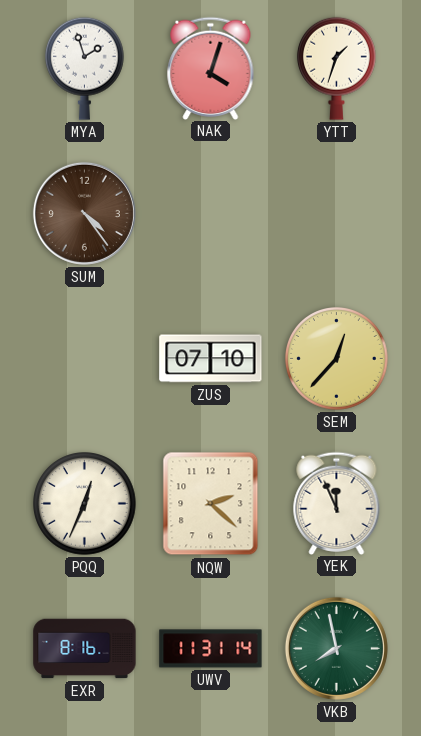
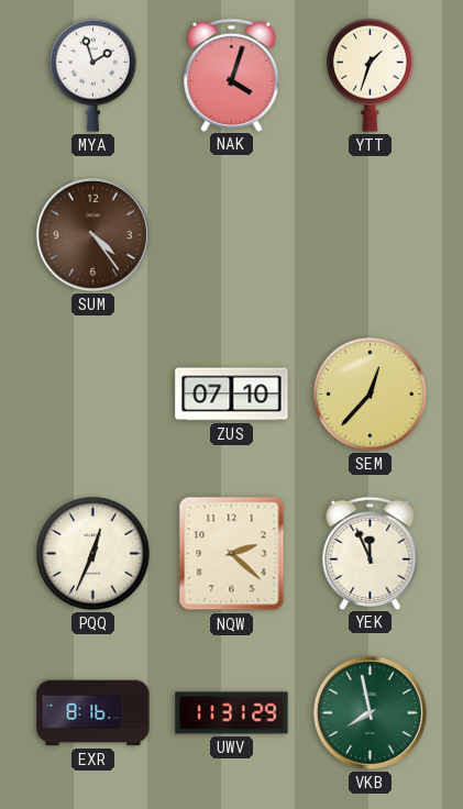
UWV: 11:31:14 -> 11:31:29 (232, 713)
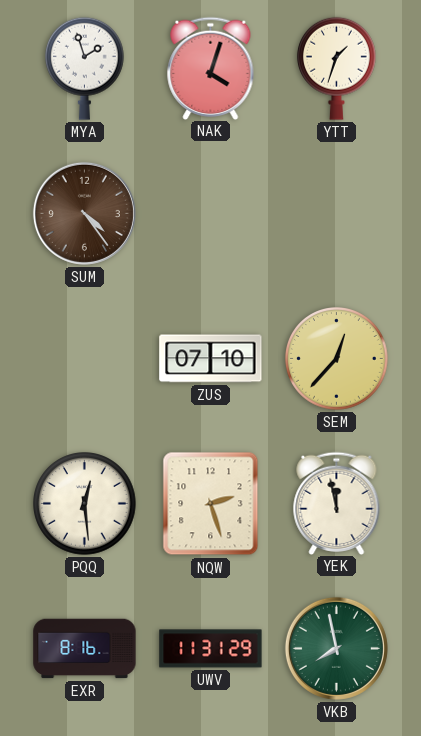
PQQ: 12:34 -> 12:29 (85, 504)
NQW: 2:22 -> 2:27 (211, 504)
YEK: 11:56 -> 11:58 (337, 503)
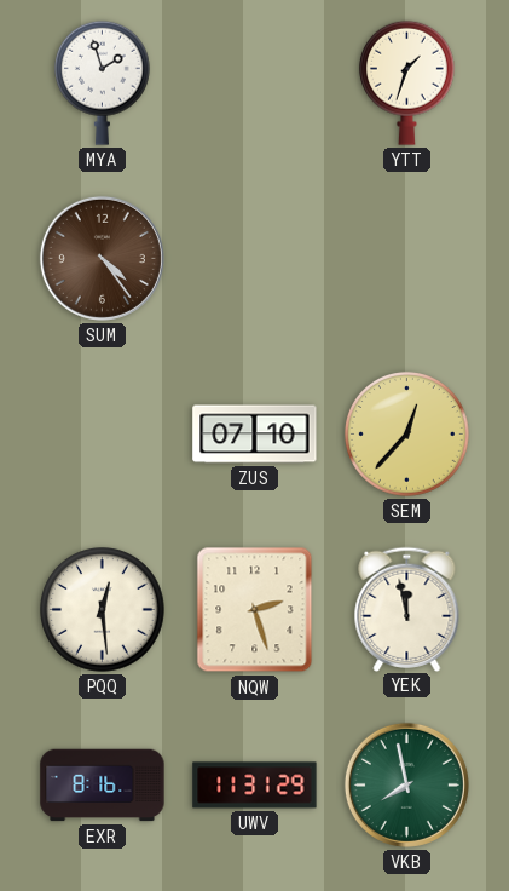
NAK: 4:03 -> none (211, 68)
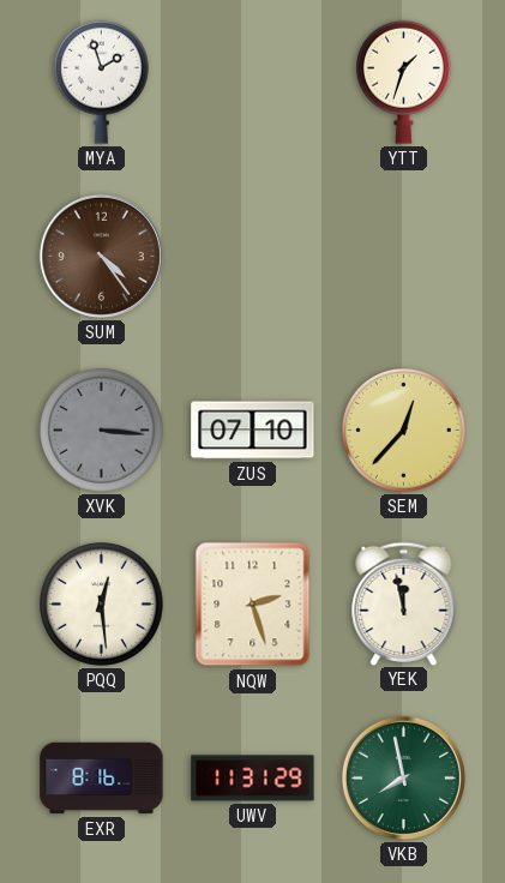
XVK: none -> 3:16 (102, 431)
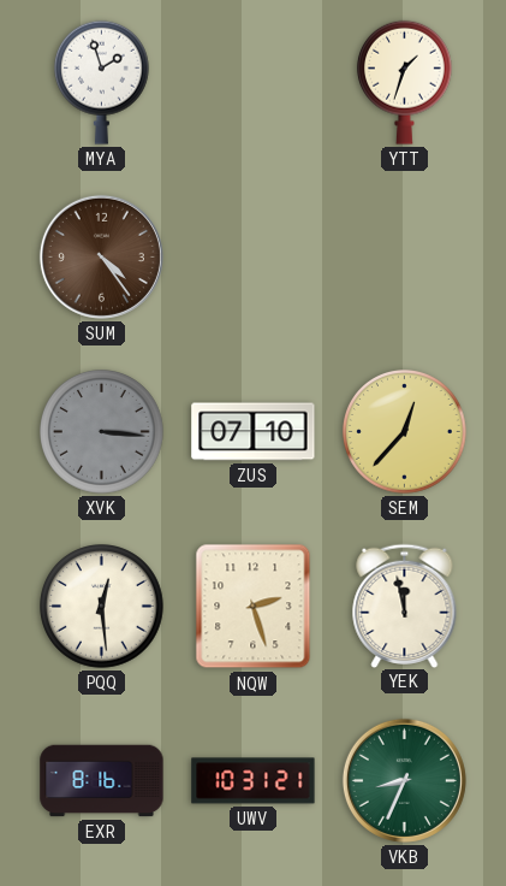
UWV: 11:31 -> 10:31 (254, 781)
VKB: 7:58 -> 8:34 (404, 780)
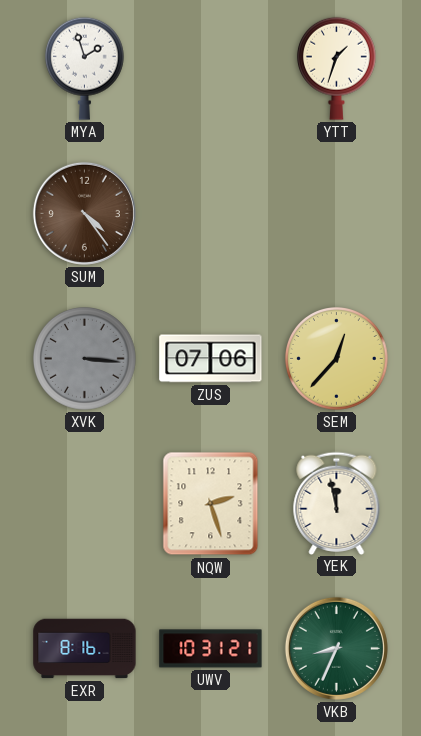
ZUS: 07:10 -> 07:06 (211, 359)
PQQ: 12:29 -> none (102, 607)
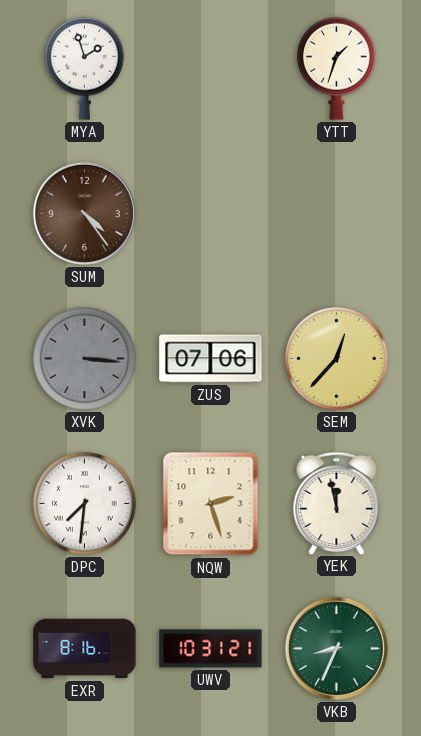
DPC: none -> 7:31 (85, 504)
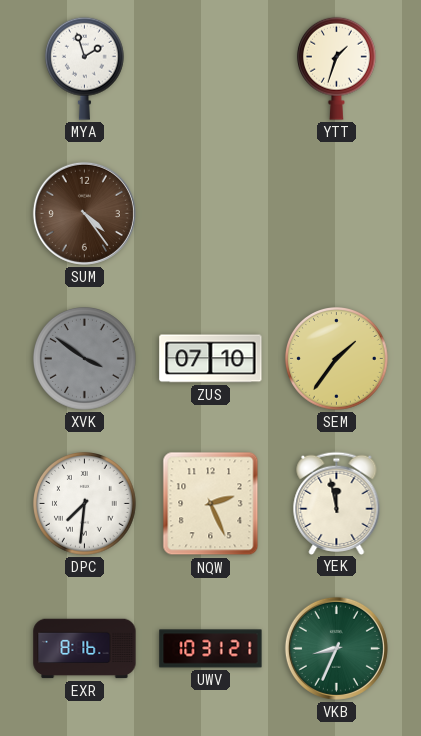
XVK: 3:16 -> 3:51 (85, 359)
ZUS: 07:06 -> 07:10 (211, 359)
SEM: 12:37 -> 1:36 (337, 359)
NQW: 2:27 -> 2:26 (211, 504)
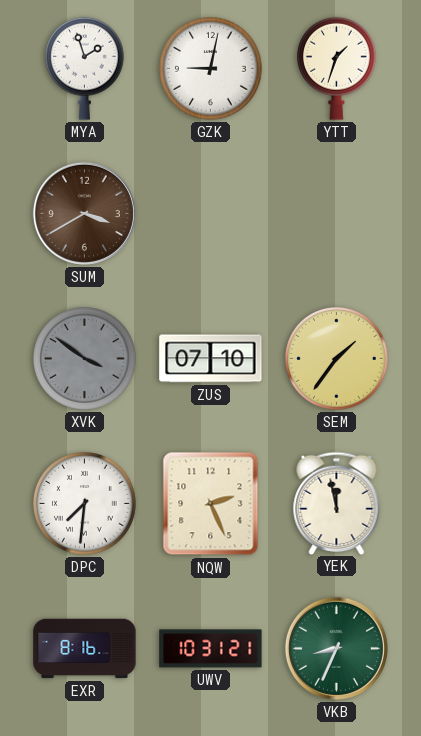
GZK: none -> 9:02 (211, 69)
SUM: 4:24 -> 3:40 (84, 213)
